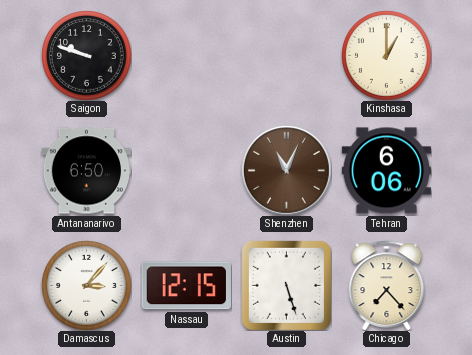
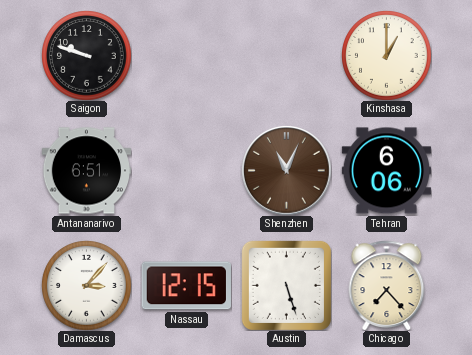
Antananarivo: 6:50 -> 6:51 (86, 171)
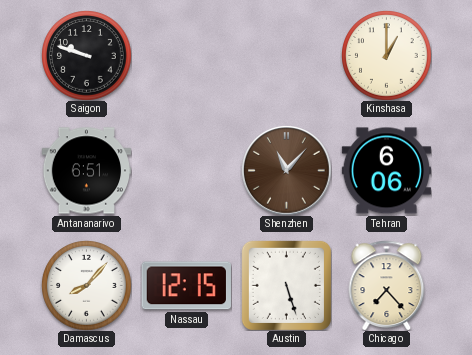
Shenzhen: 11:04 -> 11:07 (287, 171)
Damascus: 3:07 -> 8:07 (87, 286)
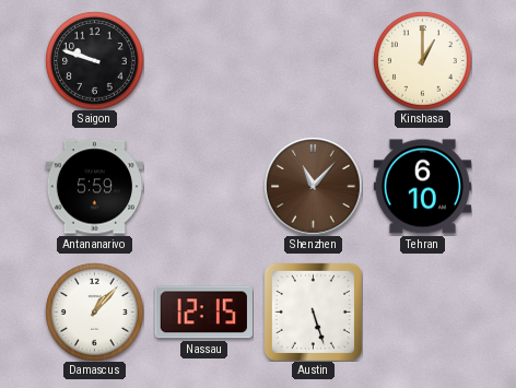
Antananarivo: 6:51 -> 5:59 (94, 187)
Tehran: 6:06 -> 6:10 (422, 187)
Damascus: 8:07 -> 1:07 (95, 313)
Chicago: 7:23 -> none (387, 285)
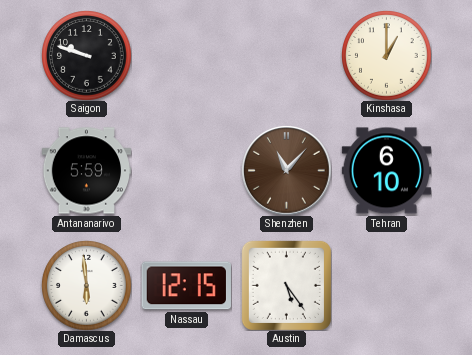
Damascus: 1:07 -> 5:59 (87, 286)
Austin: 5:27 -> 5:24 (286, 285)
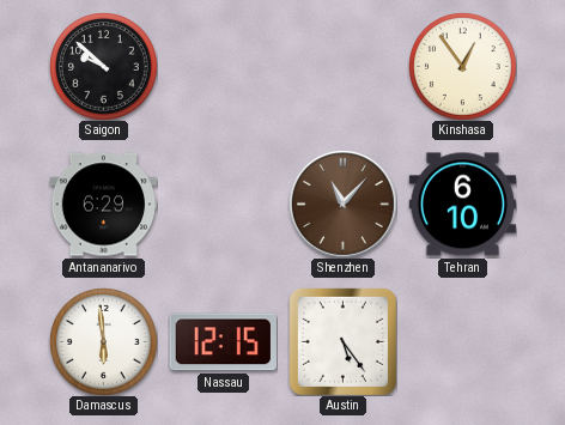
Saigon: 9:48 -> 9:52 (104, 67)
Kinshasa: 1:00 -> 12:54 (463, 67)
Antananarivo: 5:59 -> 6:29 (103, 205)
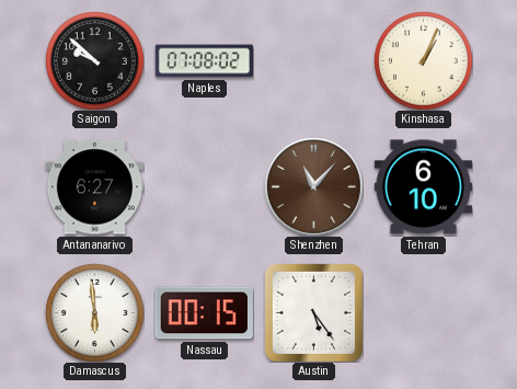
Naples: none -> 07:08 (204, 61)
Kinshasa: 12:54 -> 1:04 (424, 61)
Antananarivo: 6:29 -> 6:27 (94, 187)
Nassau: 12:15 -> 00:15 (204, 313)
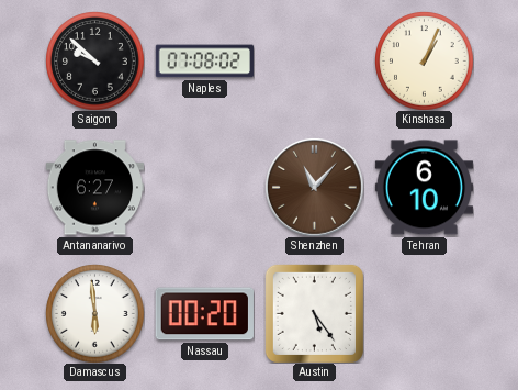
Nassau: 00:15 -> 00:20 (204, 314)
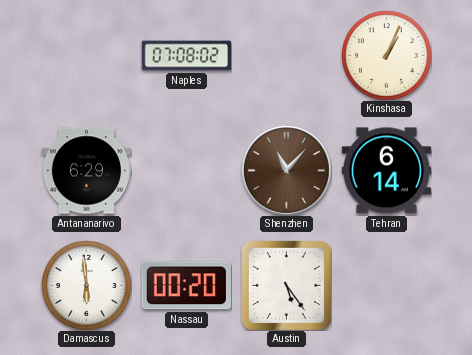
Saigon: 9:52 -> none (95, 62)
Antananarivo: 6:27 -> 6:29 (86, 171)
Tehran: 6:10 -> 6:14 (386, 171)
